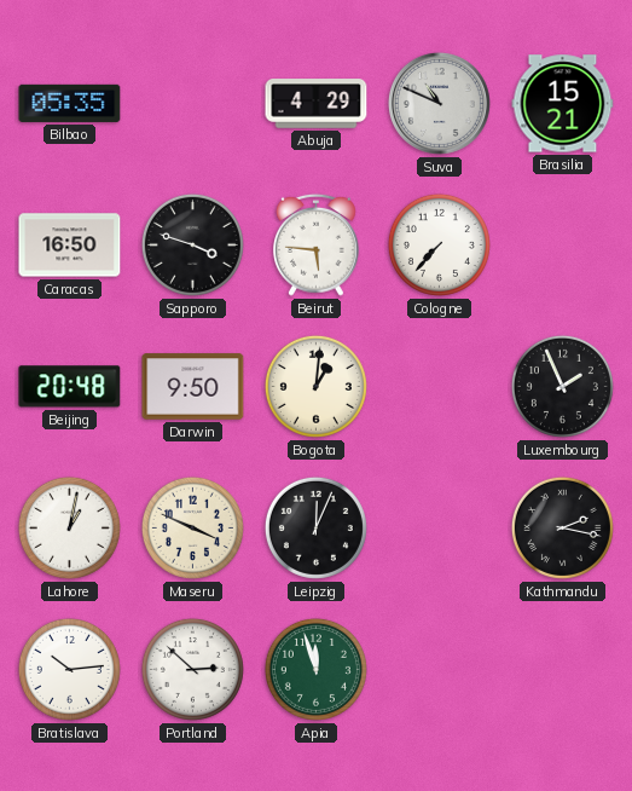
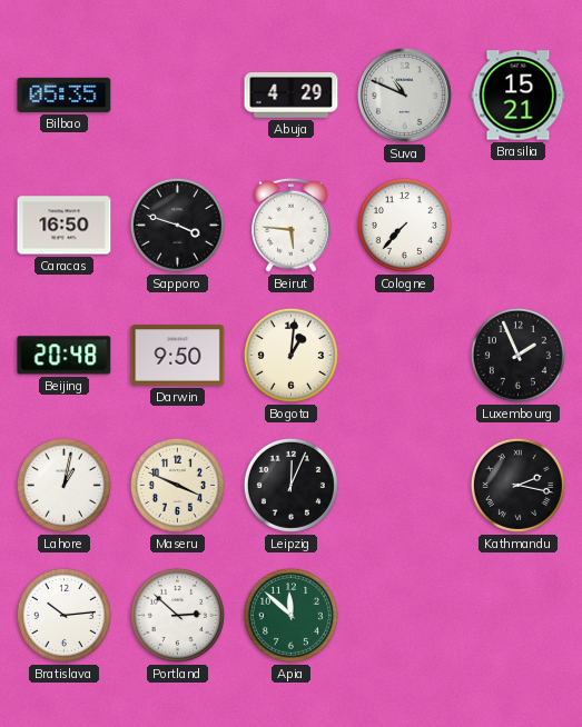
Apia: 11:57 -> 11:52 (290, 615)
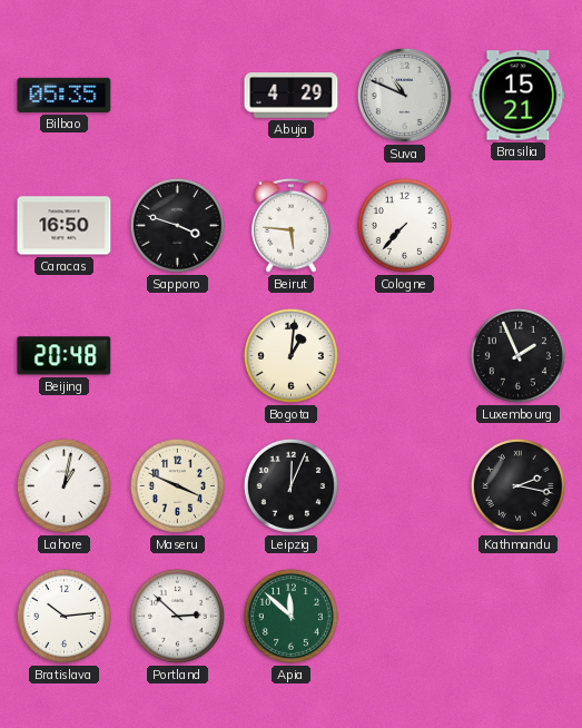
Darwin: 9:50 -> none (178, 356)
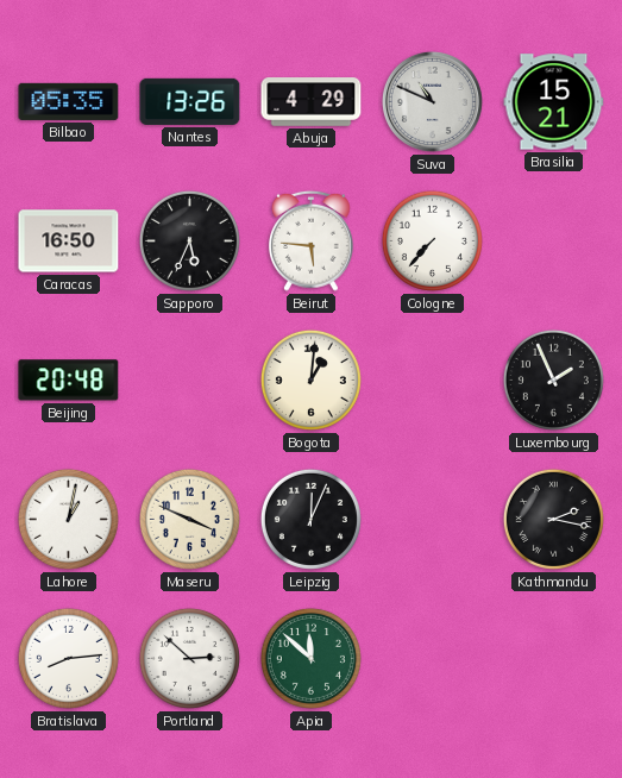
Nantes: none -> 13:26 (190, 101)
Sapporo: 3:48 -> 5:34 (189, 240)
Bratislava: 10:14 -> 8:14 (68, 658)
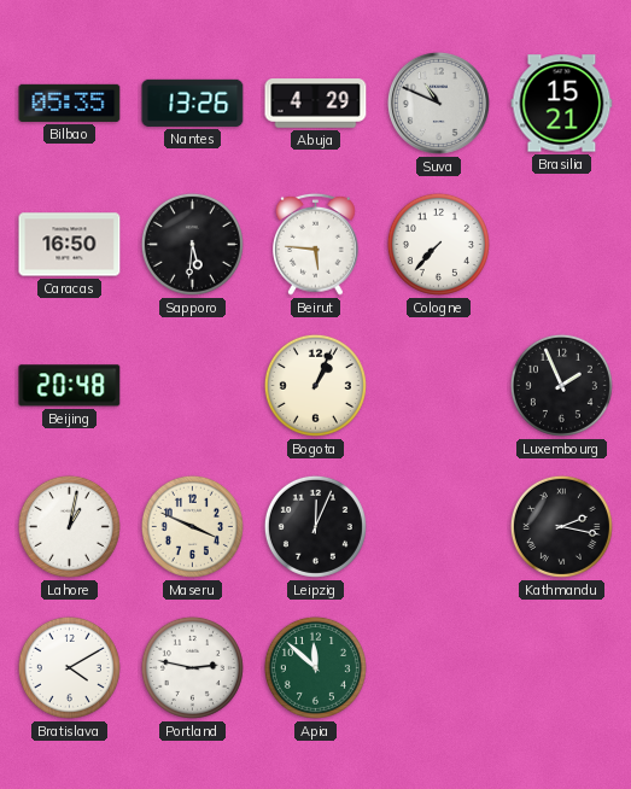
Sapporo: 5:34 -> 5:31 (192, 244)
Bogota: 1:01 -> 1:04 (315, 385)
Bratislava: 8:14 -> 4:10 (69, 667)
Portland: 2:52 -> 2:47 (192, 667)
